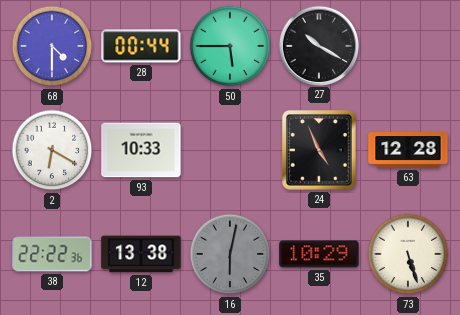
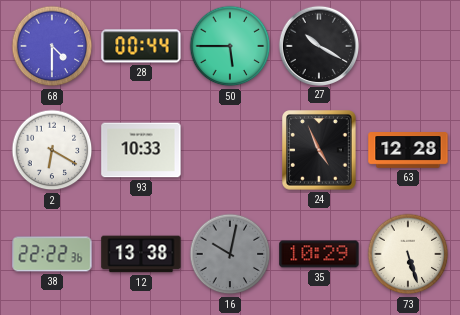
16: 6:02 -> 10:02 (230, 254)
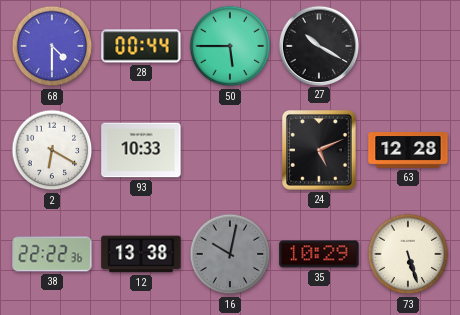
24: 4:56 -> 5:11 (320, 150)
